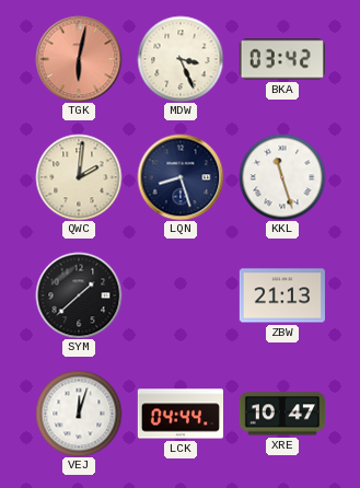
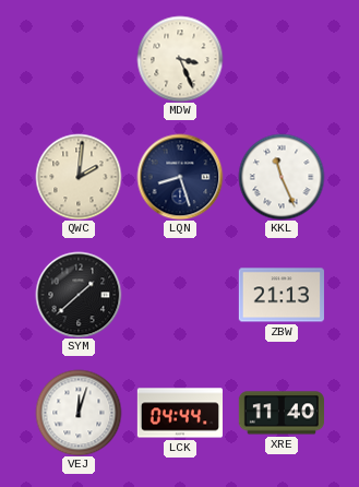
TGK: 6:02 -> none (79, 59)
BKA: 03:42 -> none (282, 59)
KKL: 11:27 -> 11:26 (282, 177)
XRE: 10:47 -> 11:40 (280, 413)
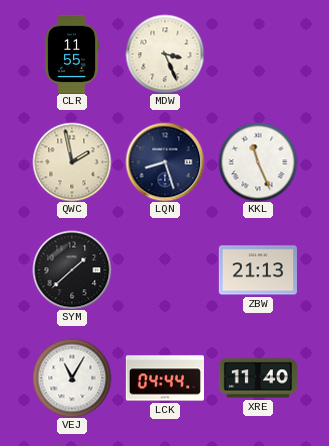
CLR: none -> 11:55 (72, 53)
QWC: 2:01 -> 1:58 (72, 162)
VEJ: 12:03 -> 11:05 (72, 378)
